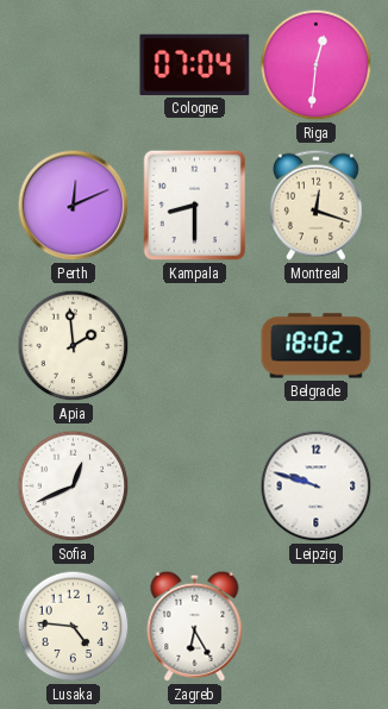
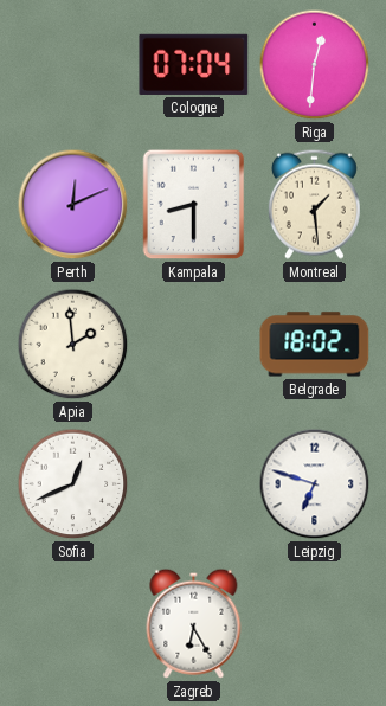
Montreal: 12:18 -> 1:29 (314, 204)
Leipzig: 9:48 -> 6:48 (315, 484)
Lusaka: 4:46 -> none (74, 627)
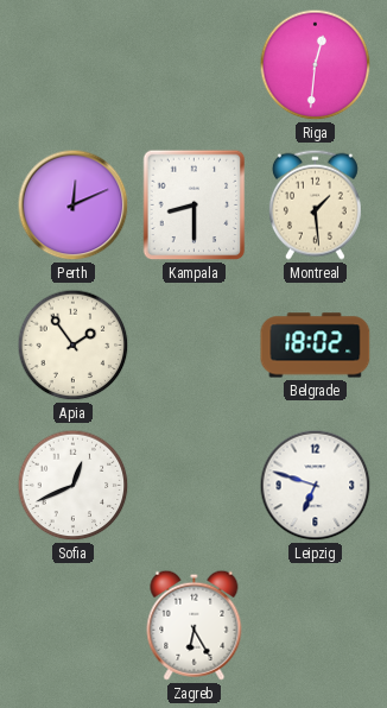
Cologne: 07:04 -> none (194, 64)
Apia: 1:59 -> 1:54 (74, 346)
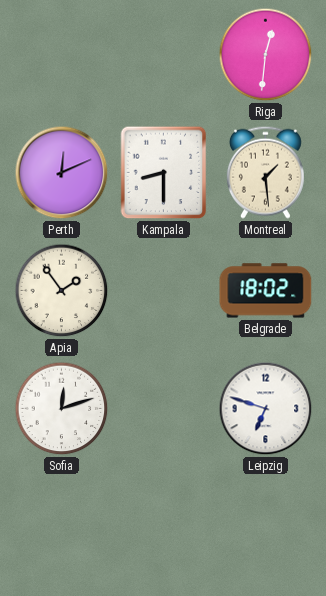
Sofia: 12:41 -> 12:12 (62, 409)
Zagreb: 6:25 -> none (195, 625)
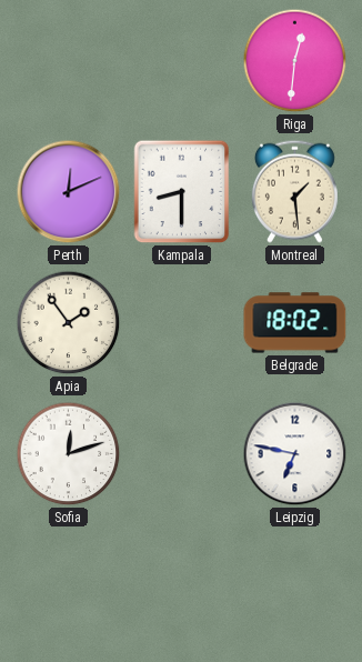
Leipzig: 6:48 -> 6:47 (295, 454)
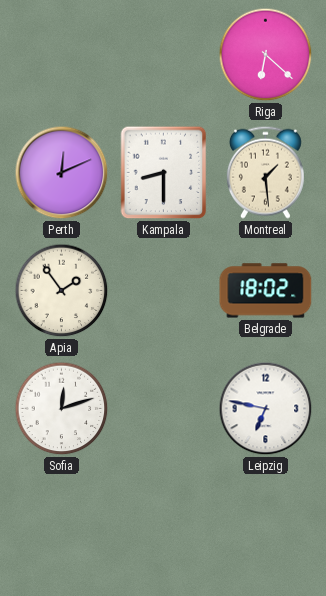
Riga: 12:31 -> 6:22 (266, 55)
